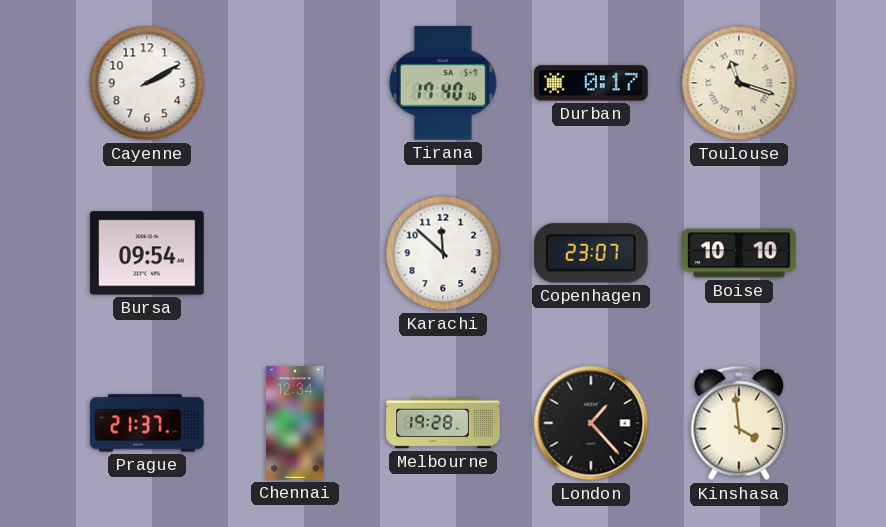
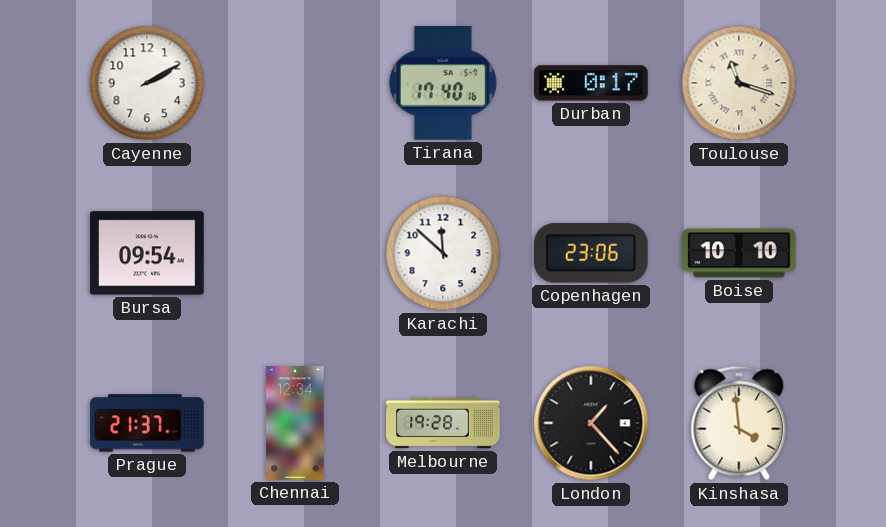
Copenhagen: 23:07 -> 23:06 (592, 253)
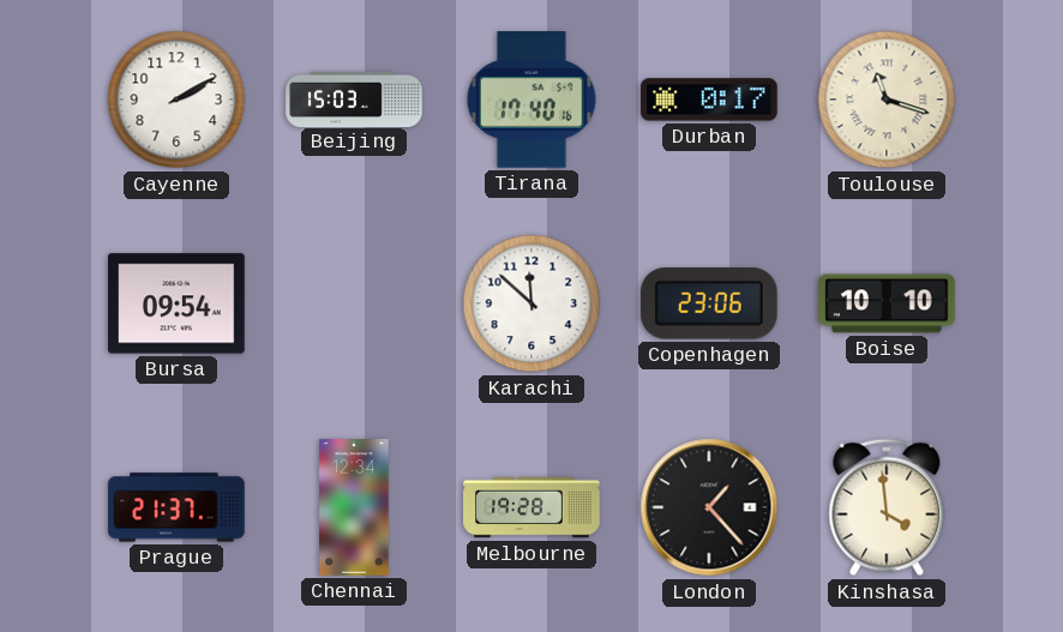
Beijing: none -> 15:03 (354, 98)
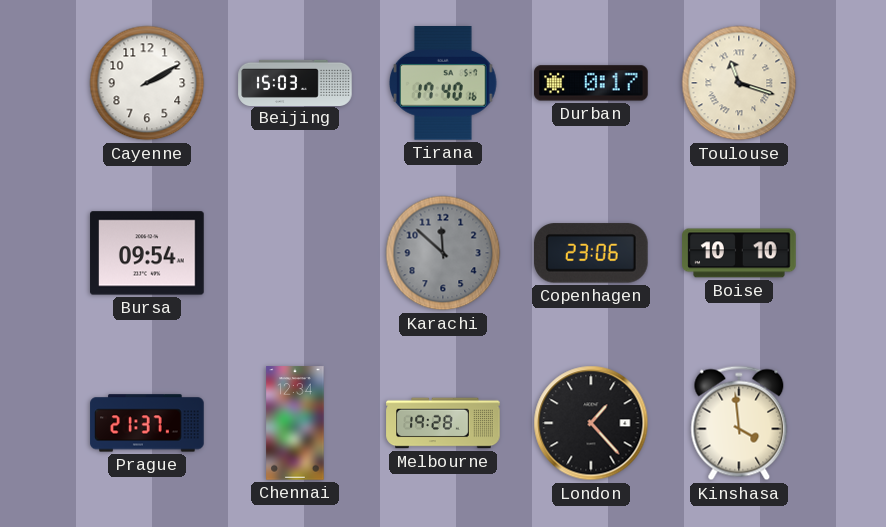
Karachi dial: white -> grey (443, 253)
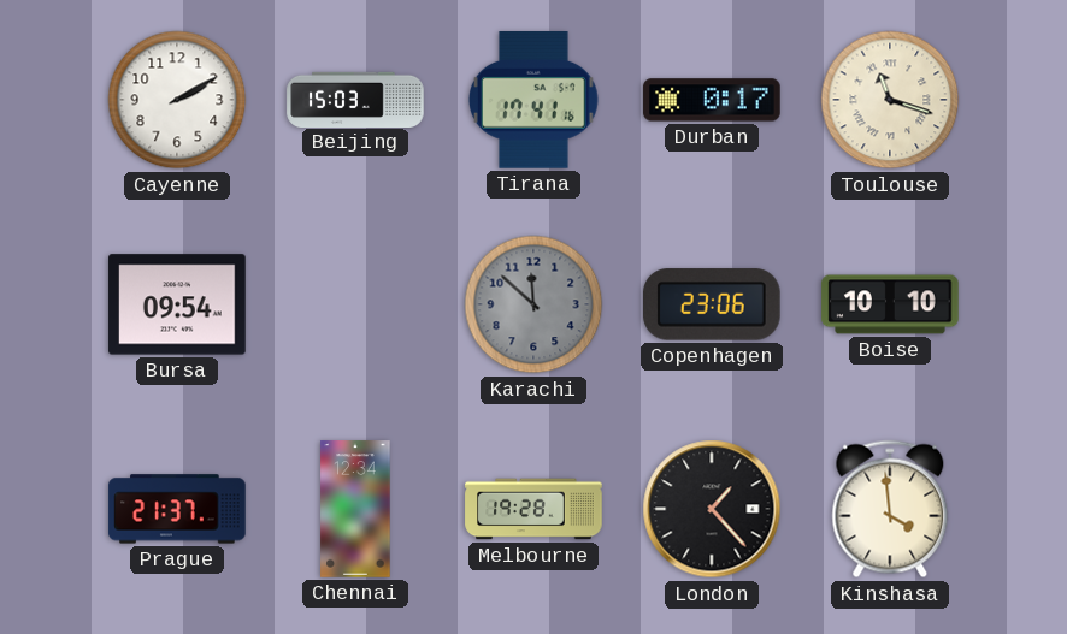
Tirana: 17:40 -> 17:41 (533, 101)
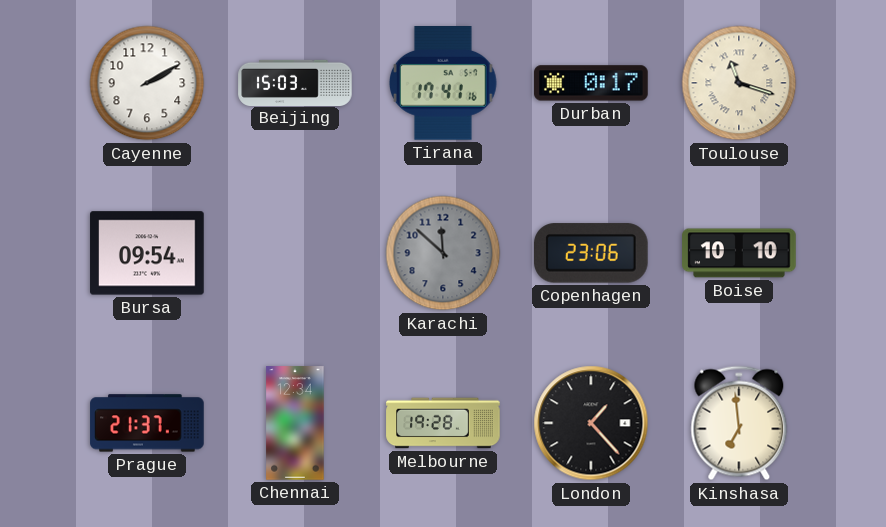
Kinshasa: 3:59 -> 6:59 (739, 423)
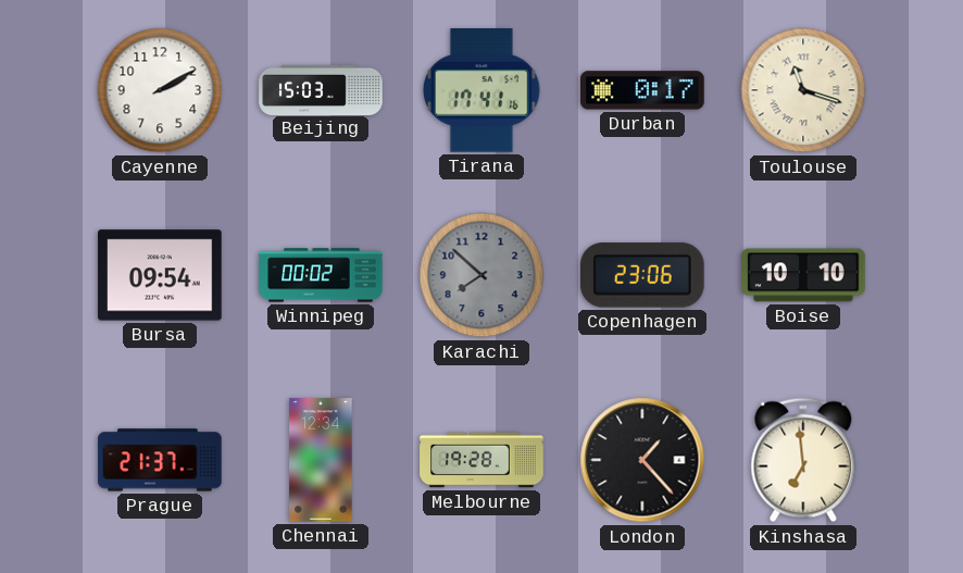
Winnipeg: none -> 00:02 (321, 275)
Karachi: 11:52 -> 7:52 (481, 275)
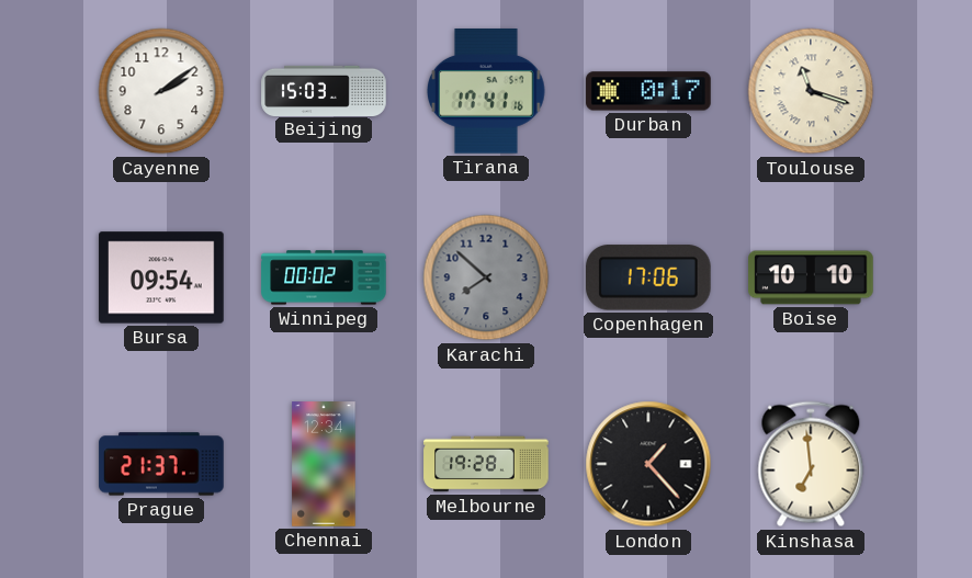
Cayenne: 2:10 -> 2:09 (161, 91)
Copenhagen: 23:06 -> 17:06 (649, 277)
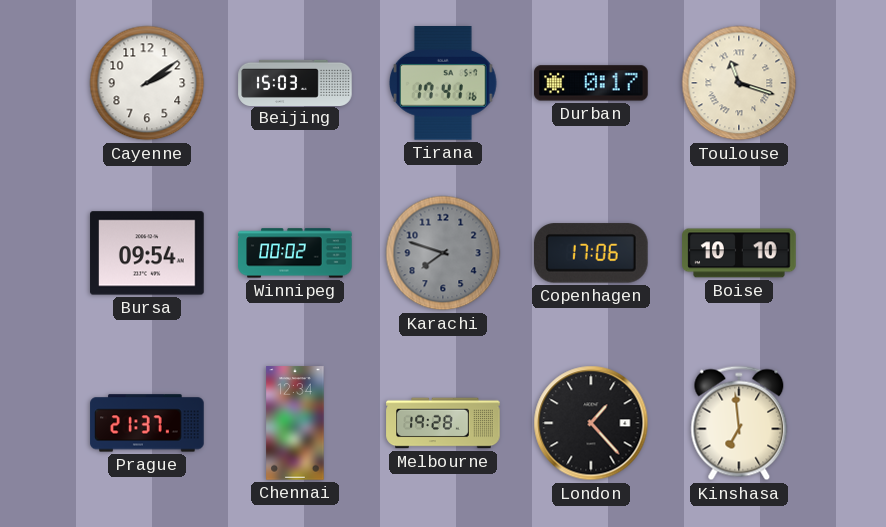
Karachi: 7:52 -> 7:48 (443, 253)
